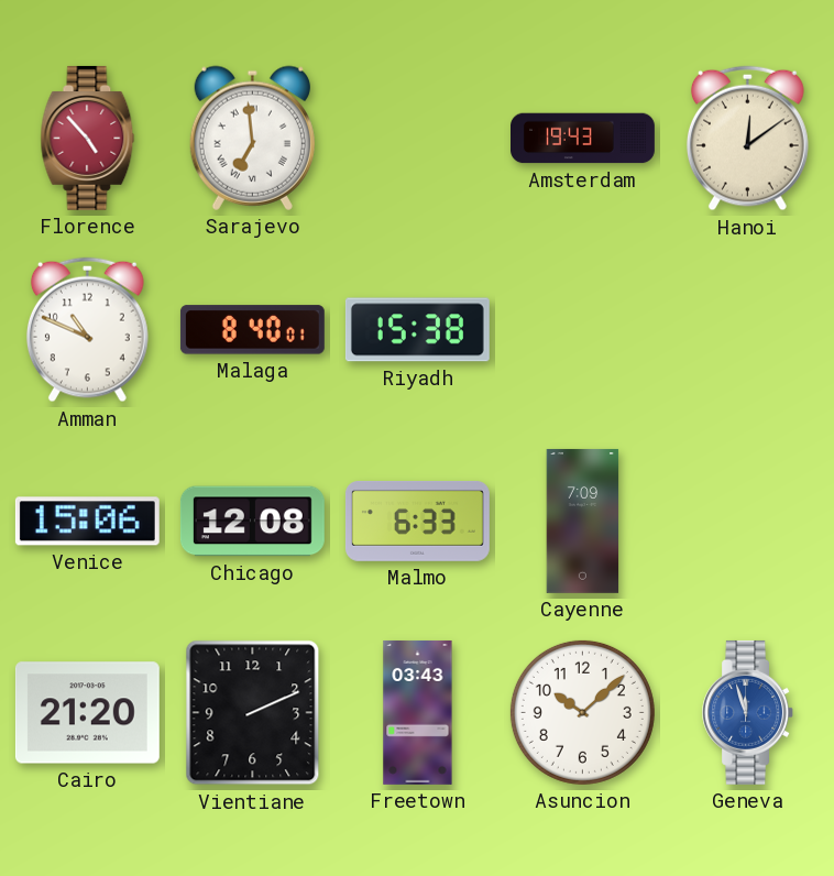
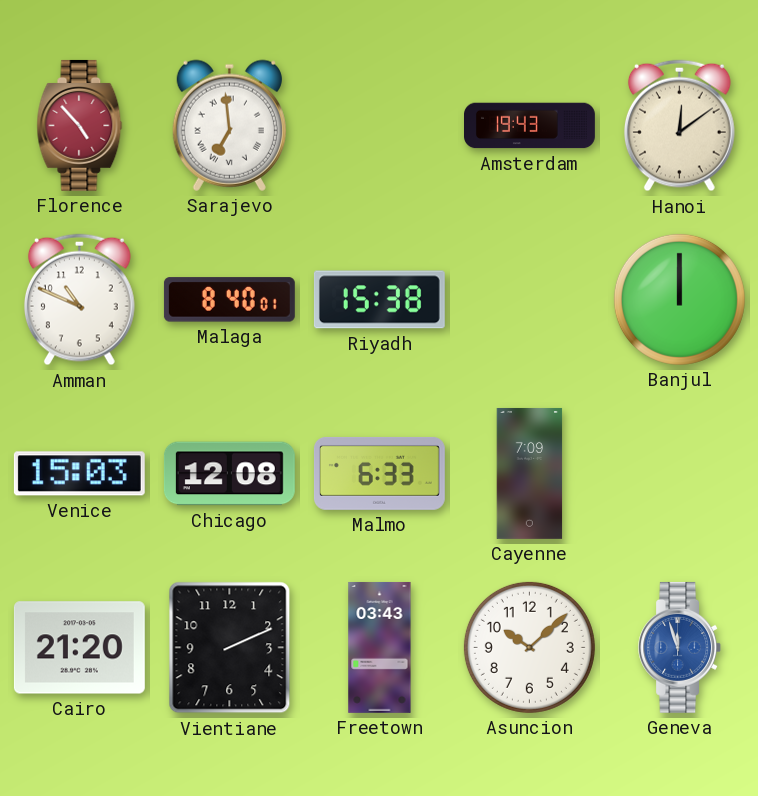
Banjul: none -> 12:00 (679, 299)
Venice: 15:06 -> 15:03 (79, 474)
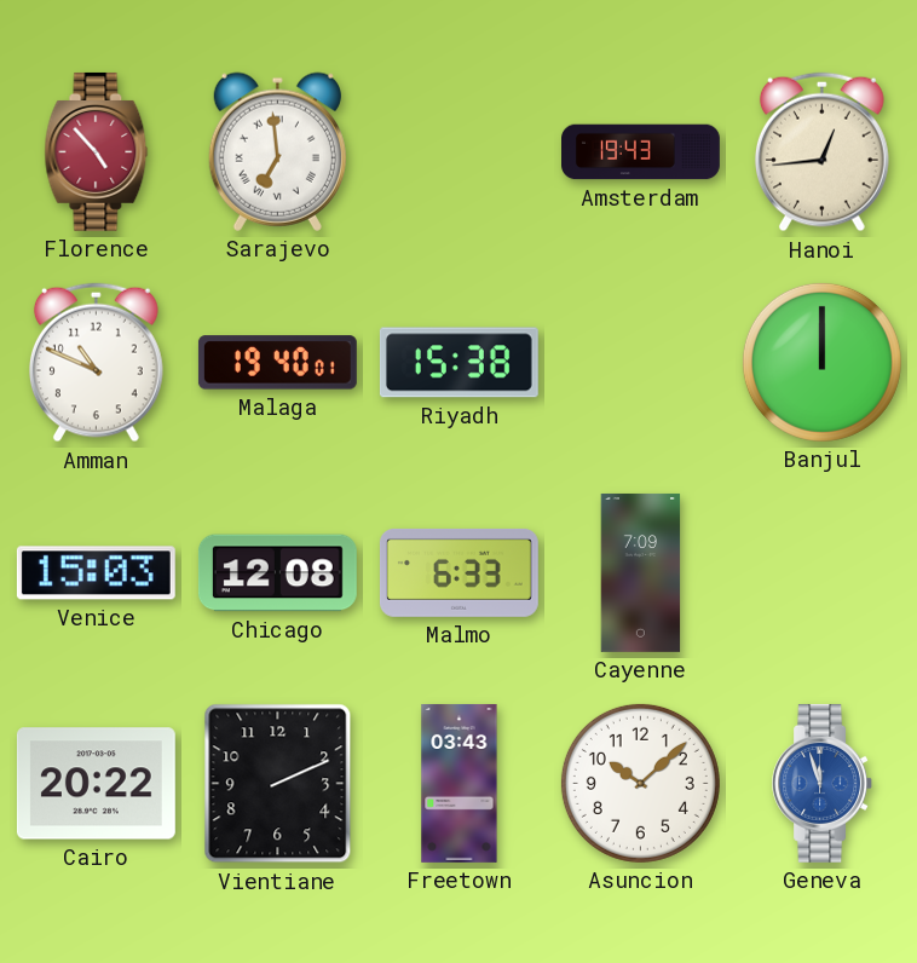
Hanoi: 12:09 -> 12:44 (821, 152)
Malaga: 8:40 -> 19:40 (277, 363)
Cairo: 21:20 -> 20:22 (96, 784)
